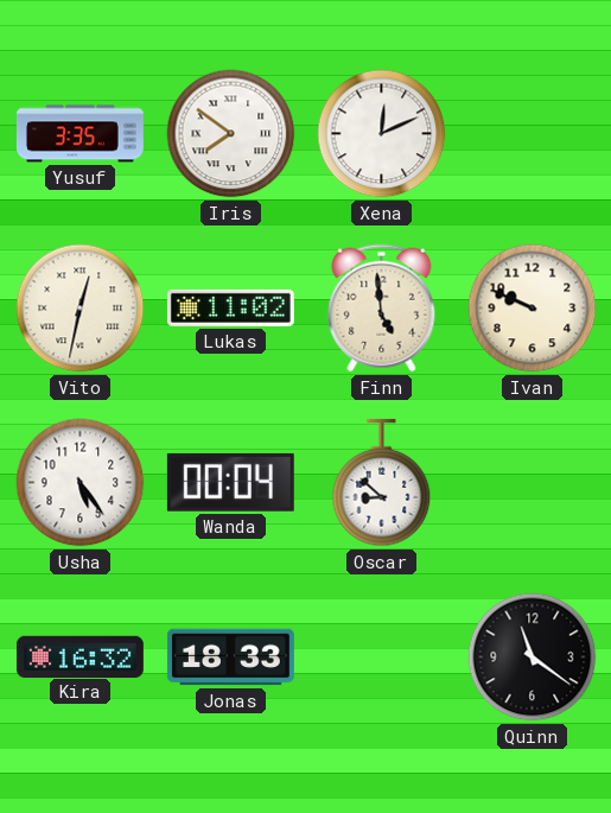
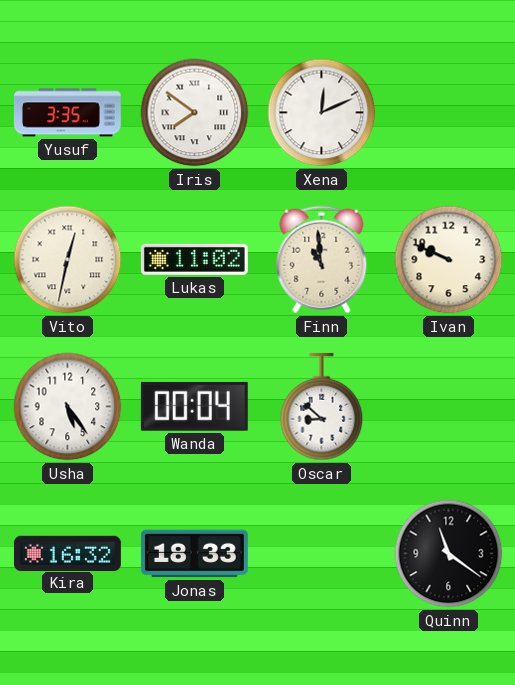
Finn: 4:59 -> 10:59 (322, 260)
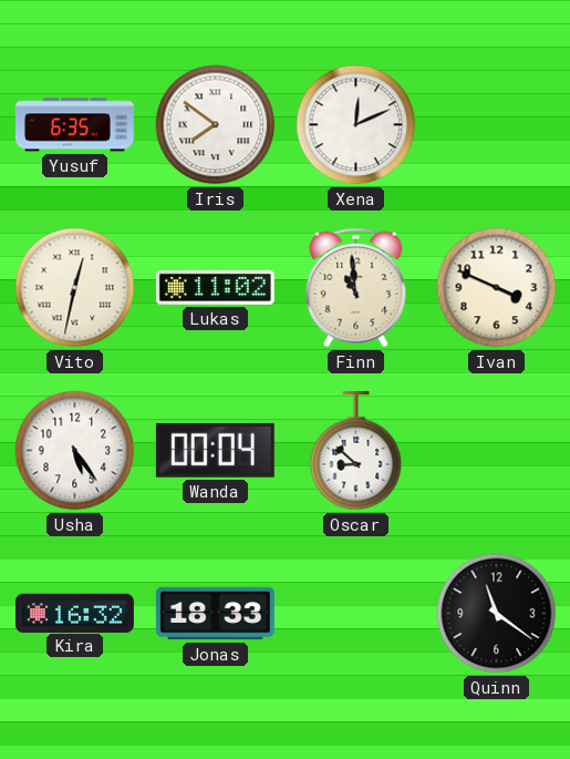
Yusuf: 3:35 -> 6:35 (74, 125)
Ivan: 9:49 -> 3:49 (497, 288)
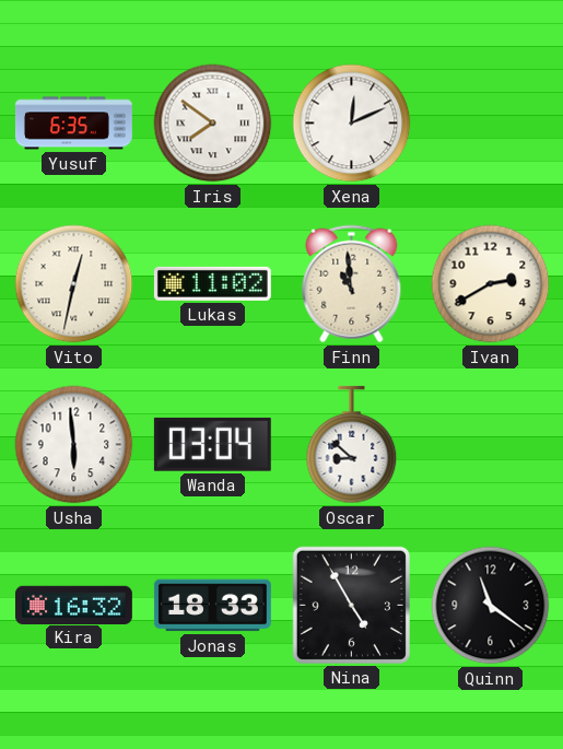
Ivan: 3:49 -> 2:40 (491, 284)
Usha: 5:24 -> 5:59 (74, 445)
Wanda: 00:04 -> 03:04 (212, 444)
Nina: none -> 4:55 (351, 605)
